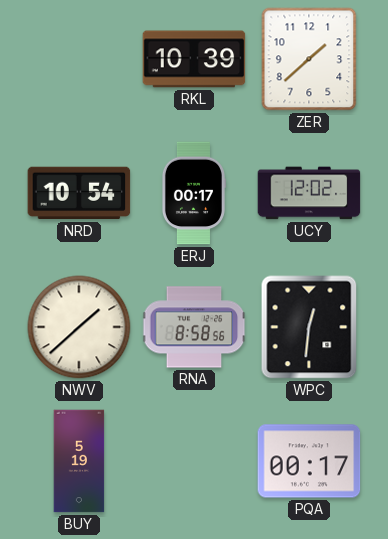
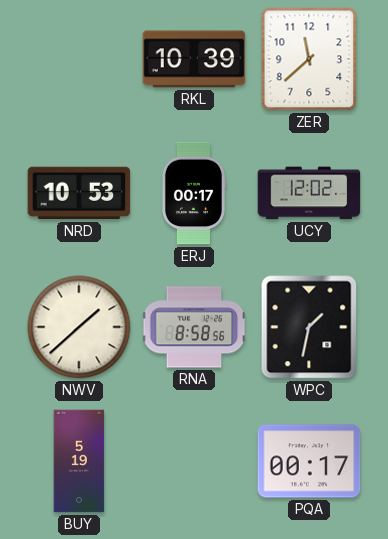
ZER: 1:38 -> 11:38 (309, 59)
NRD: 10:54 -> 10:53 (79, 193)
WPC: 12:31 -> 1:32 (309, 327)
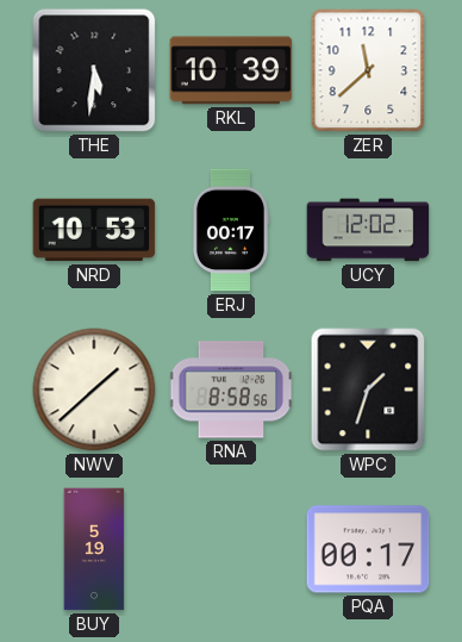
THE: none -> 5:31 (94, 70)
WPC: 1:32 -> 1:33 (368, 389)
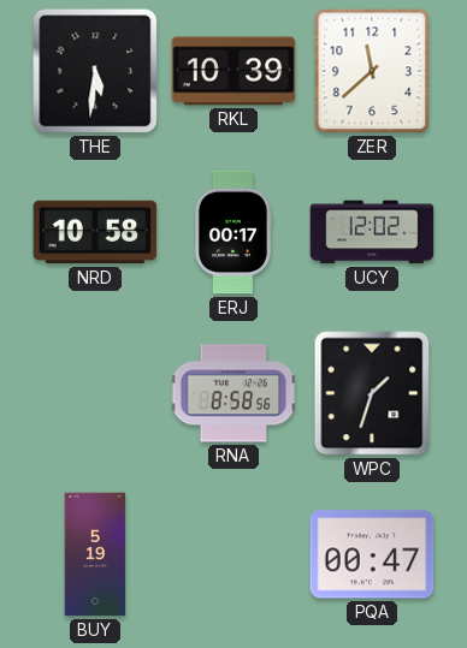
NRD: 10:53 -> 10:58 (95, 232)
NWV: 1:38 -> none (94, 389)
PQA: 00:17 -> 00:47 (372, 554)
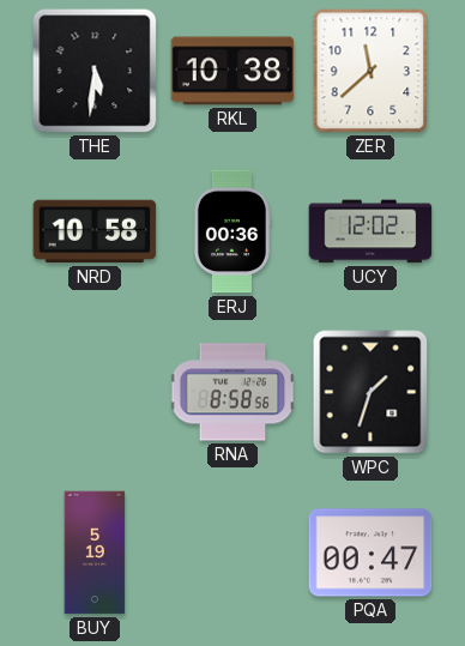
RKL: 10:39 -> 10:38 (232, 71)
ERJ: 00:17 -> 00:36 (231, 231)
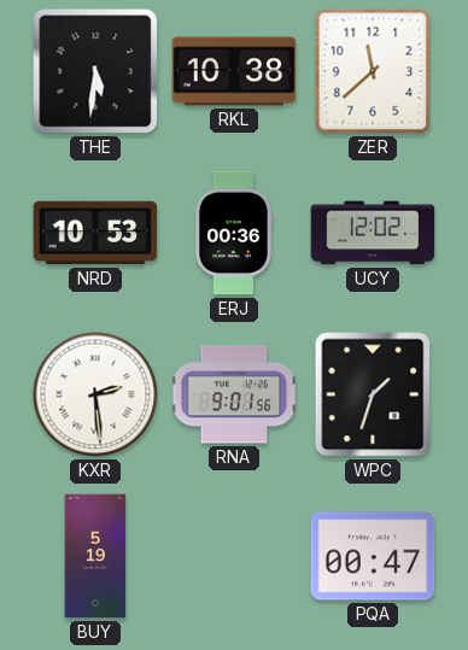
NRD: 10:58 -> 10:53 (95, 233)
KXR: none -> 2:29 (95, 394)
RNA: 8:58 -> 9:01 (234, 394)
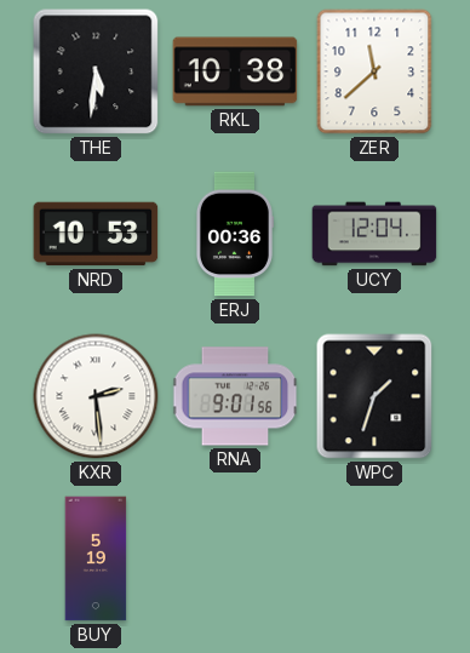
UCY: 12:02 -> 12:04 (374, 234)
PQA: 00:47 -> none (373, 556)
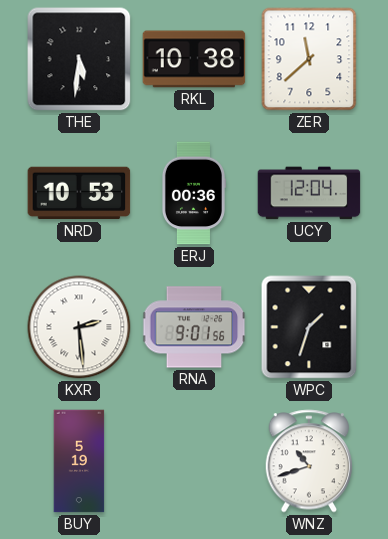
WNZ: none -> 10:42 (309, 461)
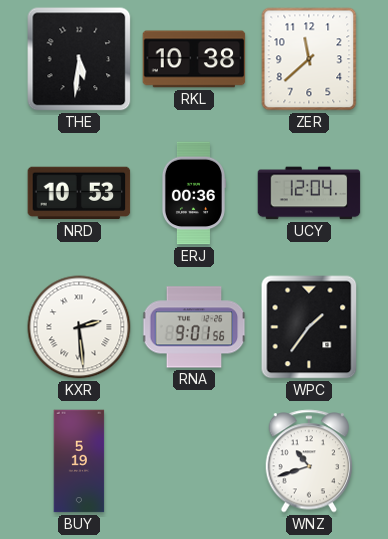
WPC: 1:33 -> 1:36 (309, 327)
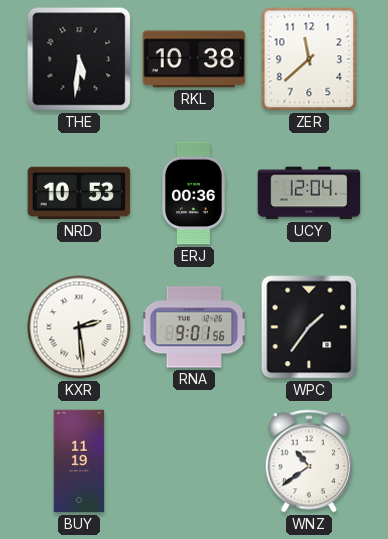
BUY: 5:19 -> 11:19 (79, 461)
WNZ: 10:42 -> 10:39 (309, 461)
